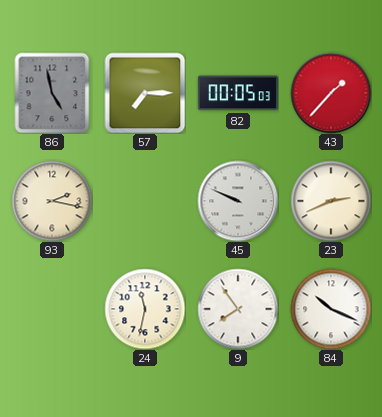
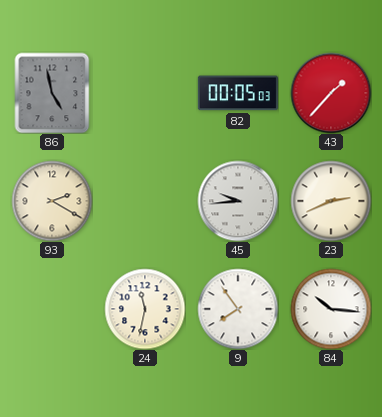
57: 7:15 -> none (145, 93)
93: 2:17 -> 2:20 (52, 201)
45: 9:49 -> 9:44 (238, 201)
84: 10:19 -> 10:16 (331, 309)
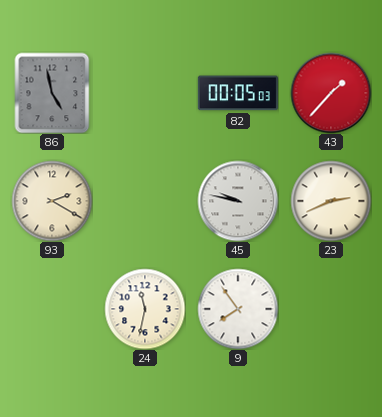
45: 9:44 -> 9:47 (238, 201)
84: 10:16 -> none (331, 309)
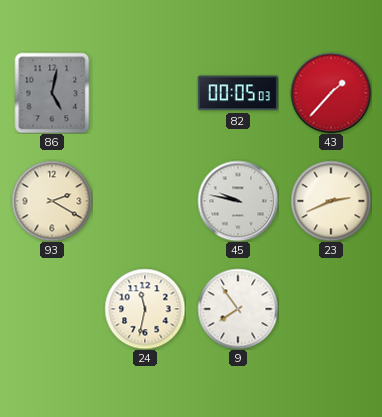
86: 4:58 -> 5:02 (52, 93)
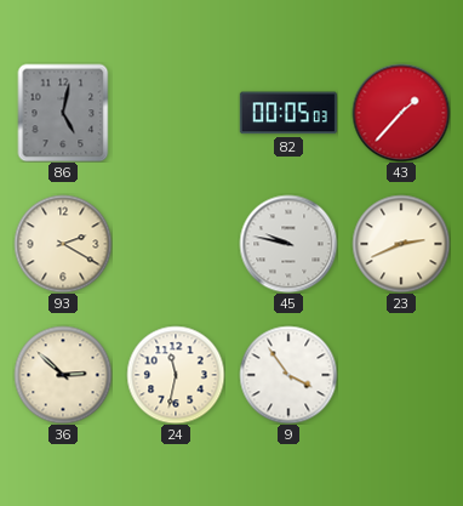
36: none -> 2:52 (63, 375)
9: 7:54 -> 3:54 (288, 375)
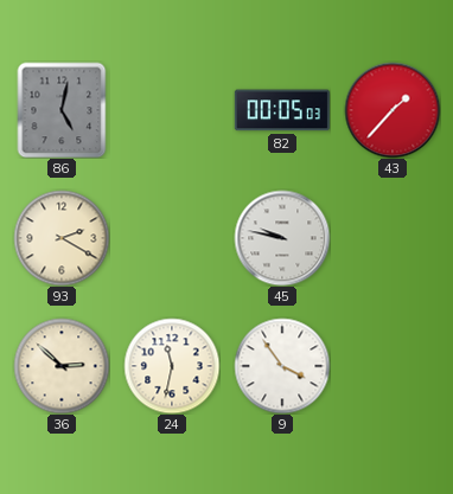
23: 2:41 -> none (401, 244)
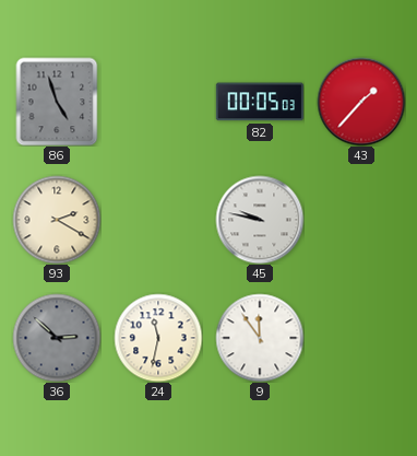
86: 5:02 -> 4:57 (57, 102)
36 dial: cream -> grey (57, 338)
9: 3:54 -> 11:54 (260, 338)
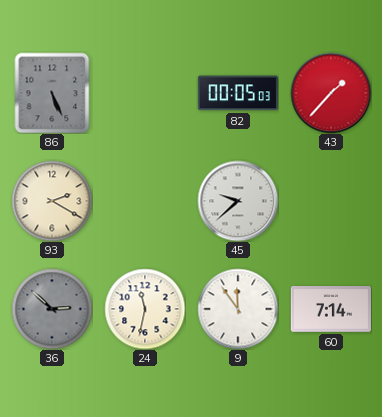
86: 4:57 -> 5:26 (52, 93)
45: 9:47 -> 9:38 (238, 201)
60: none -> 7:14 (331, 310)
